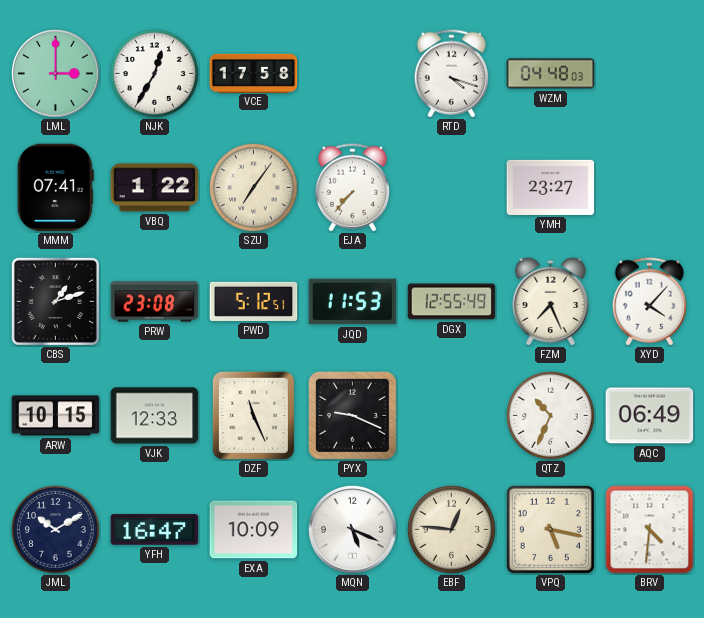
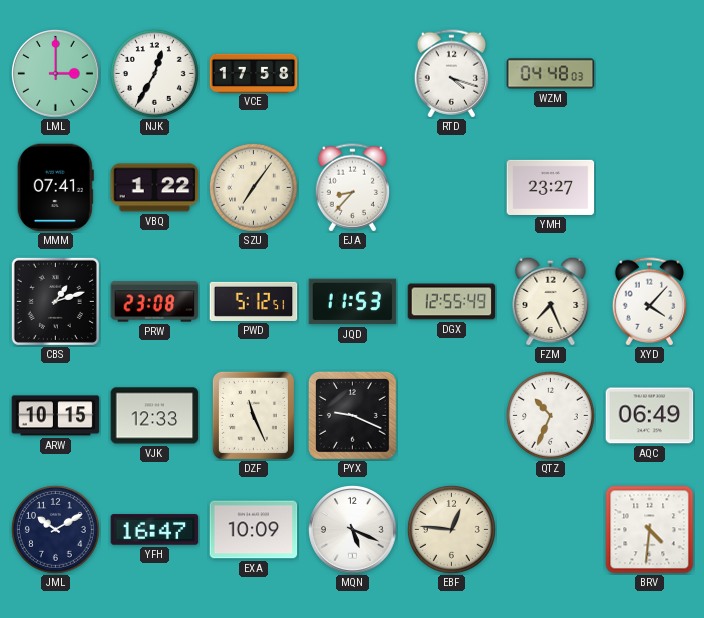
EJA: 7:37 -> 8:37 (352, 188)
VPQ: 5:17 -> none (550, 529)
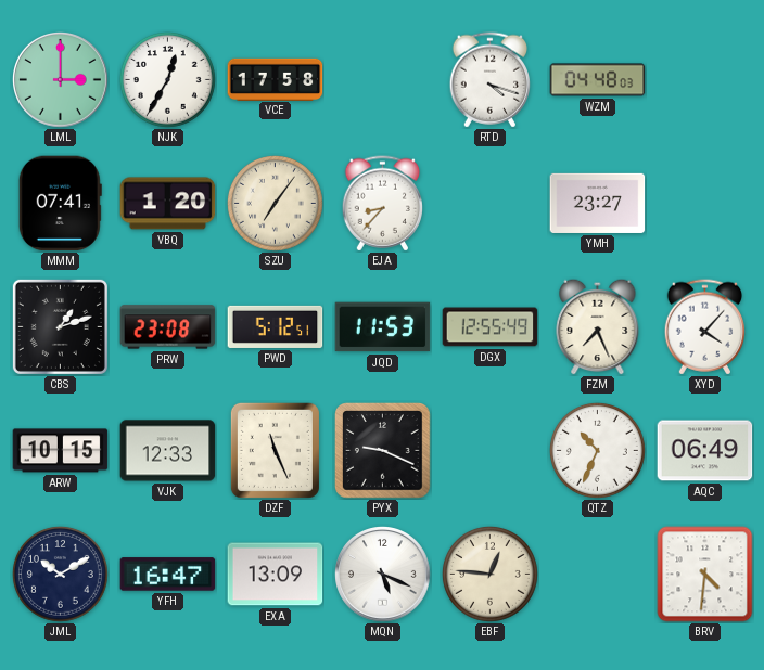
VBQ: 1:22 -> 1:20 (168, 204)
EXA: 10:09 -> 13:09 (276, 575)
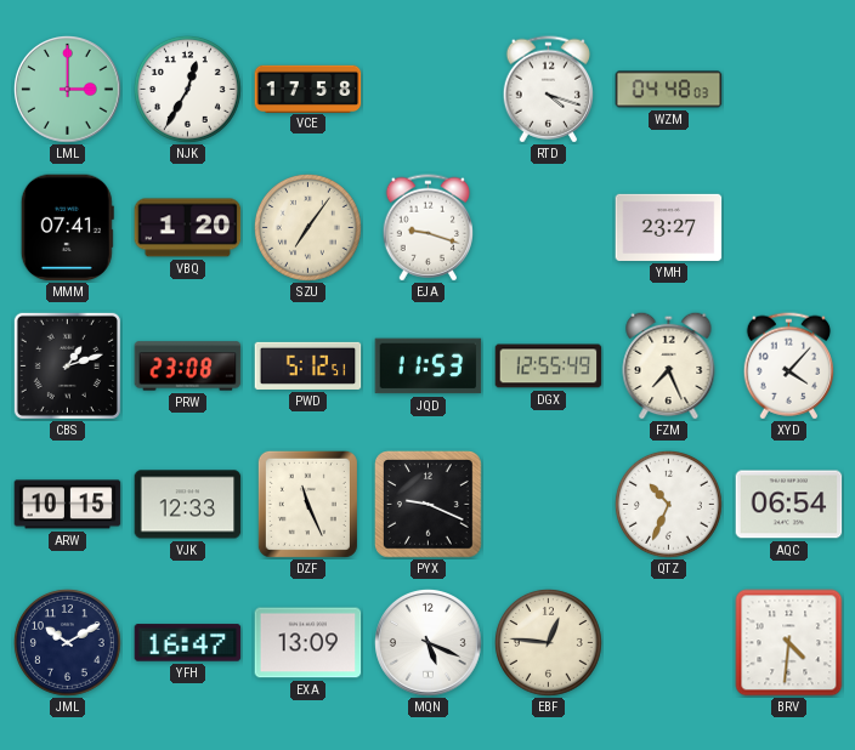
EJA: 8:37 -> 9:18 (428, 228)
AQC: 06:49 -> 06:54 (789, 505)
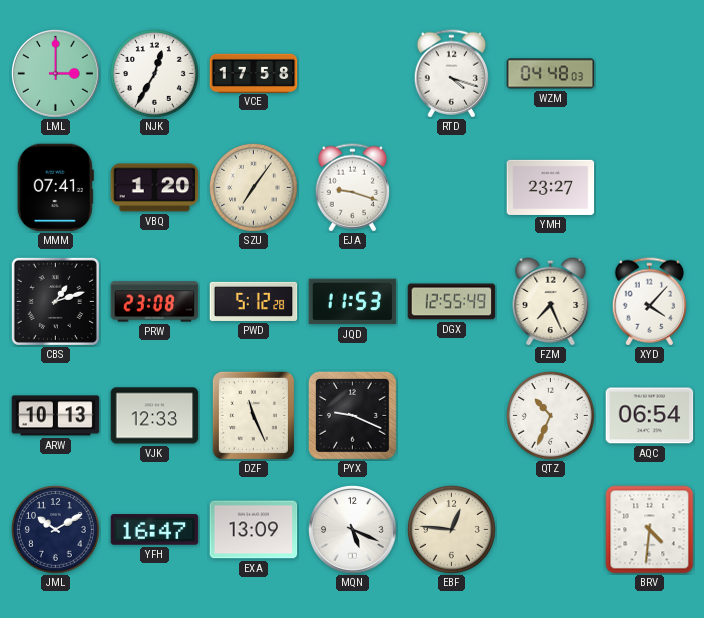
PWD: 5:12:51 -> 5:12:28 (254, 301)
ARW: 10:15 -> 10:13 (56, 416)
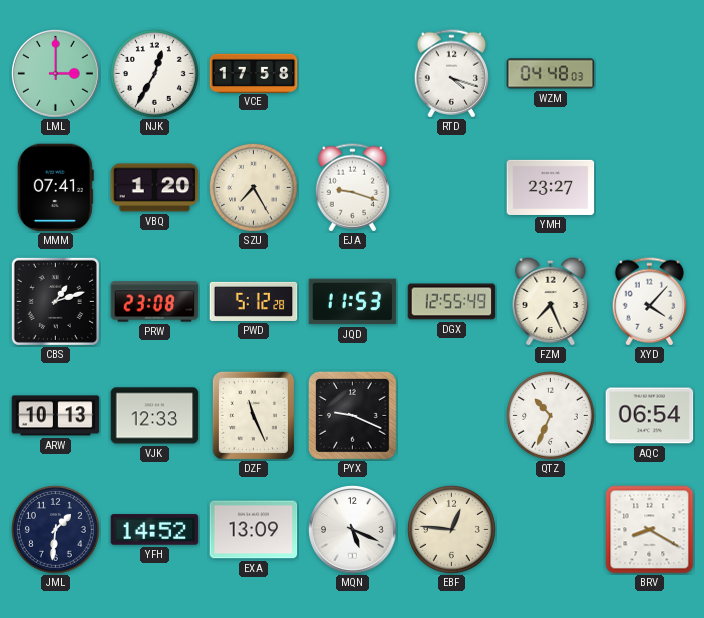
SZU: 7:06 -> 7:25 (254, 188)
JML: 10:10 -> 1:31 (56, 530)
YFH: 16:47 -> 14:52 (155, 530)
BRV: 4:31 -> 8:20 (650, 530)
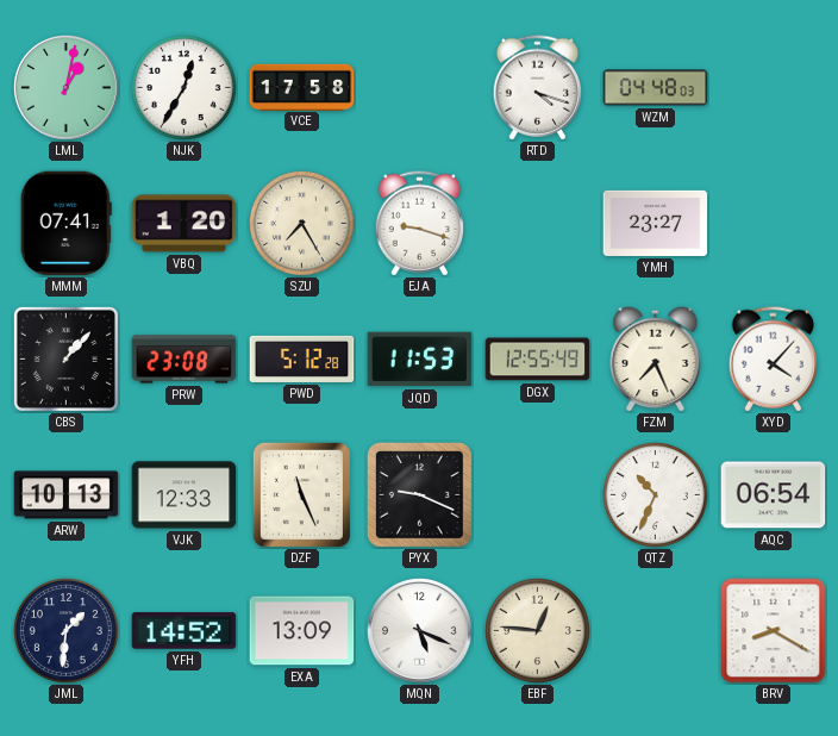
LML: 3:00 -> 1:02 (67, 88)
CBS: 1:12 -> 1:07 (65, 358)
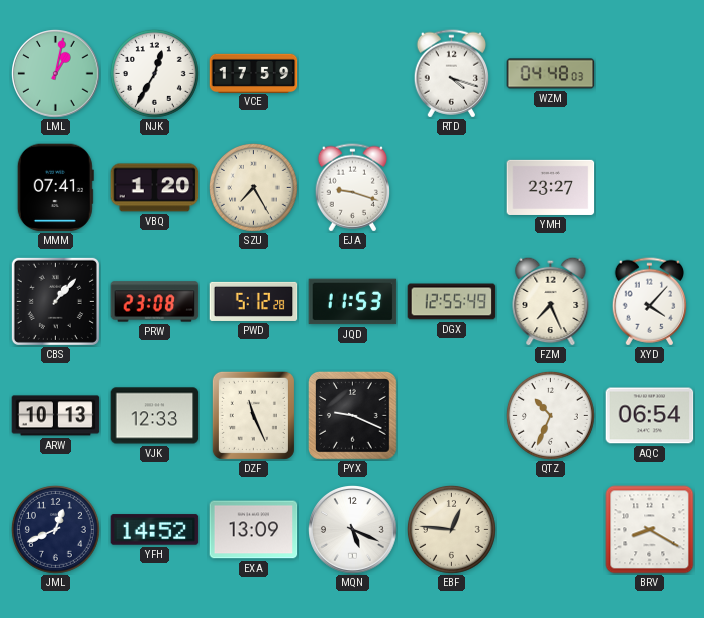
VCE: 17:58 -> 17:59 (254, 73)
JML: 1:31 -> 12:41 (56, 530)
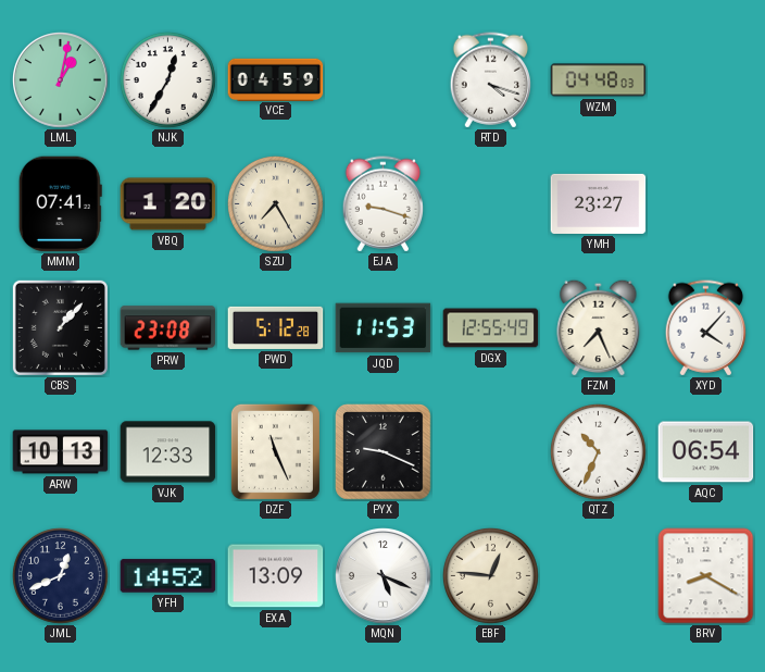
VCE: 17:59 -> 04:59 (276, 79)
